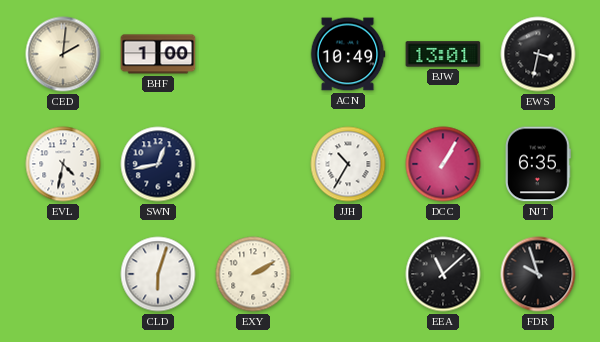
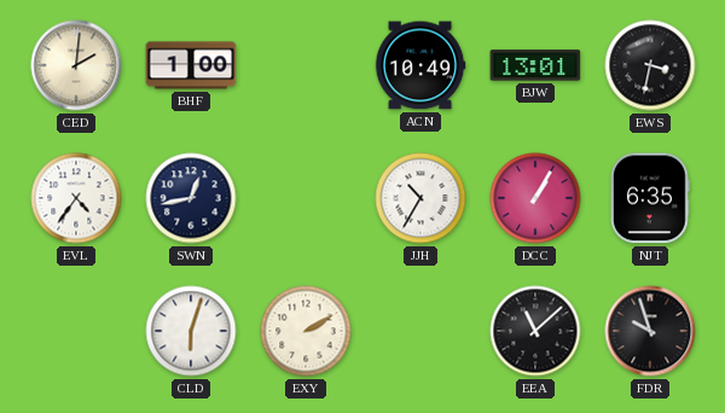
EVL: 4:32 -> 4:36 (76, 198)
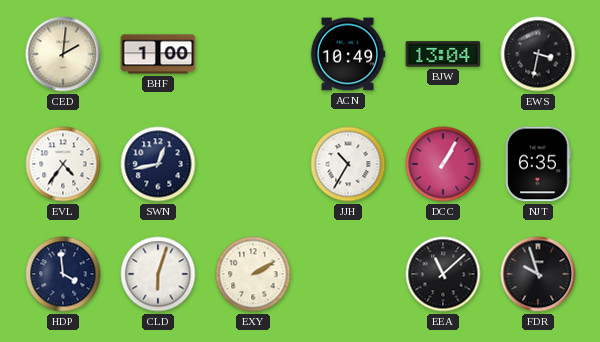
BJW: 13:01 -> 13:04 (443, 54)
HDP: none -> 3:59 (63, 274)
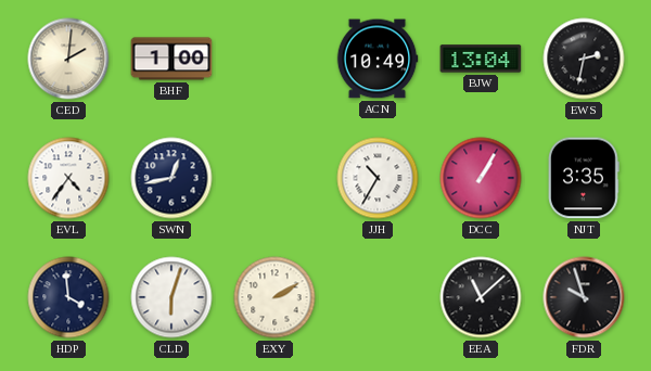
EWS: 3:32 -> 2:32 (584, 59)
NJT: 6:35 -> 3:35 (585, 178)
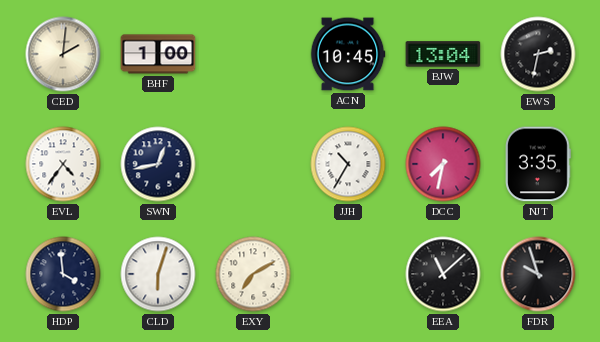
ACN: 10:49 -> 10:45 (348, 54)
DCC: 1:05 -> 7:32 (443, 164)
EXY: 2:10 -> 7:10 (253, 274)
